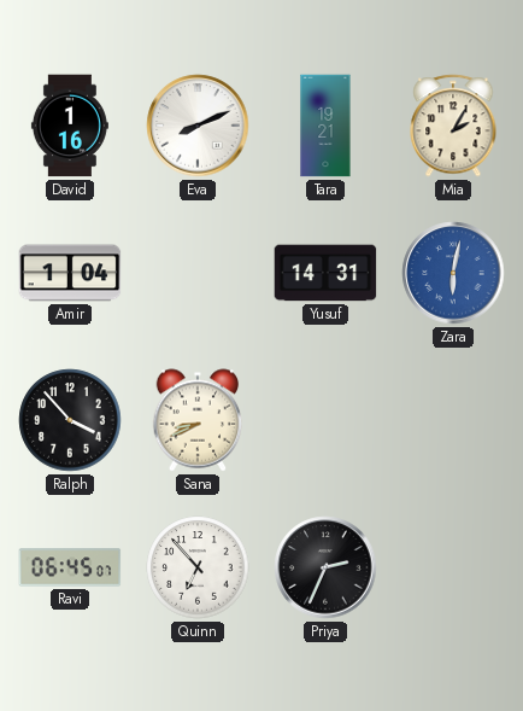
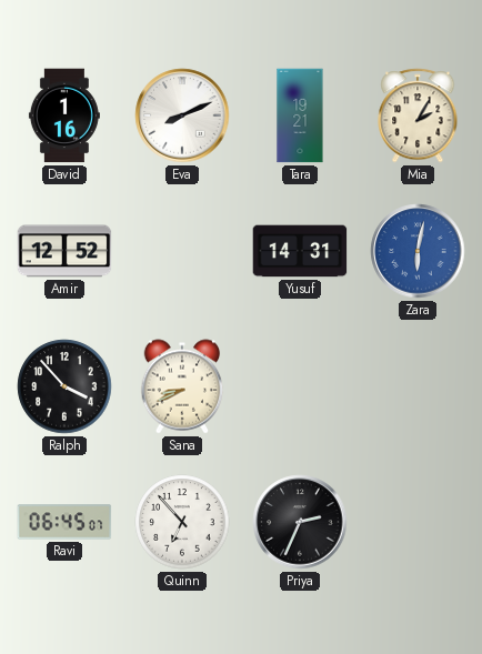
Amir: 1:04 -> 12:52 (64, 251)
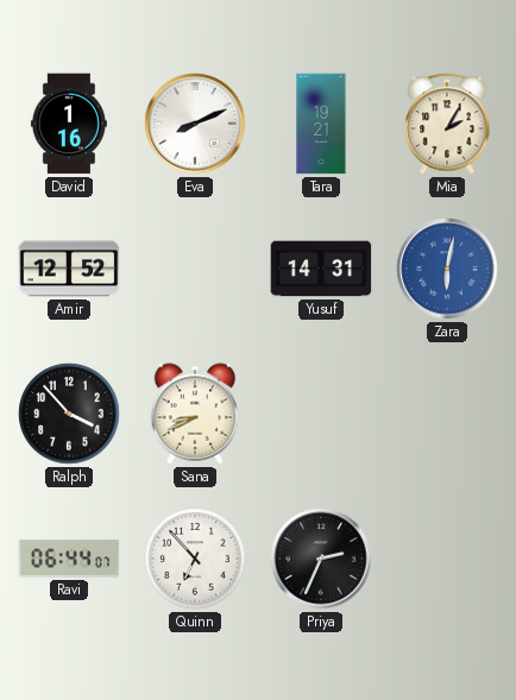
Ravi: 06:45 -> 06:44 (69, 559)
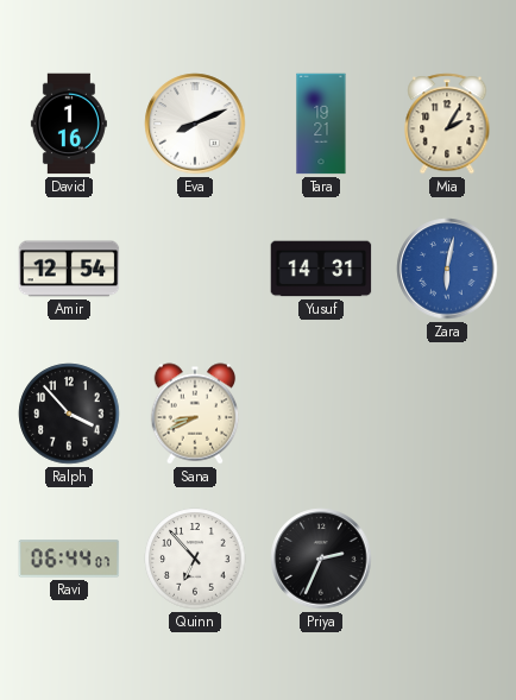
Amir: 12:52 -> 12:54 (69, 269)
